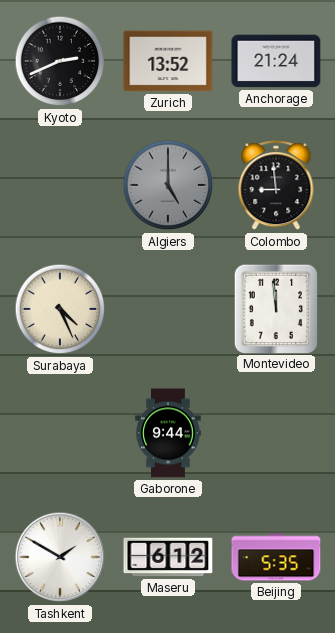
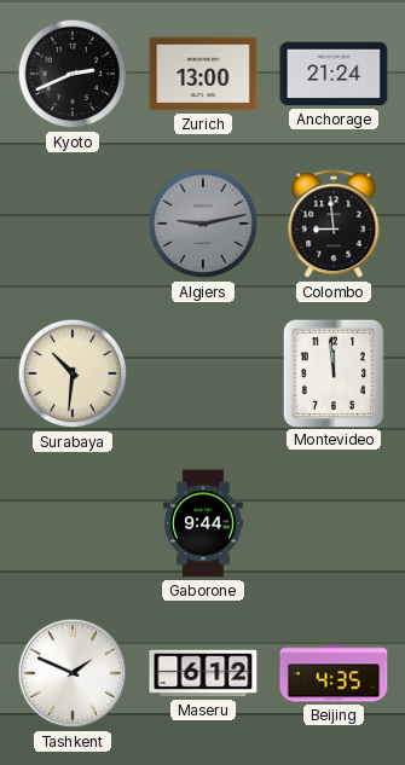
Zurich: 13:52 -> 13:00 (203, 74)
Algiers: 5:00 -> 9:13 (203, 224)
Surabaya: 4:26 -> 10:31 (73, 373)
Tashkent: 1:50 -> 1:49 (73, 673)
Beijing: 5:35 -> 4:35 (334, 673)
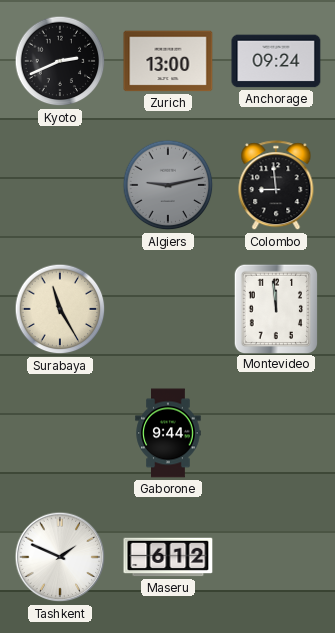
Anchorage: 21:24 -> 09:24 (276, 61)
Surabaya: 10:31 -> 11:25 (60, 309)
Beijing: 4:35 -> none (334, 673)
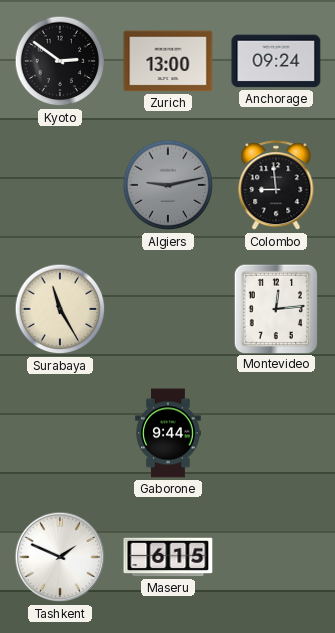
Kyoto: 2:41 -> 2:51 (60, 61)
Montevideo: 11:59 -> 12:14 (275, 308)
Maseru: 6:12 -> 6:15 (168, 557)
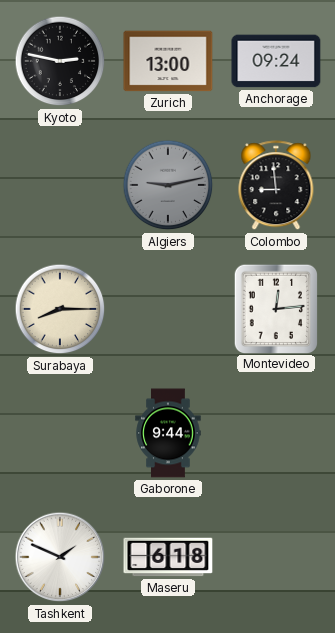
Kyoto: 2:51 -> 2:47 (60, 61)
Surabaya: 11:25 -> 8:15 (60, 309)
Maseru: 6:15 -> 6:18 (168, 557)
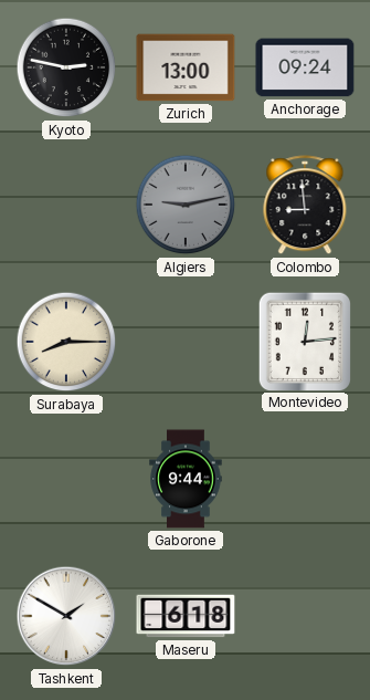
Tashkent: 1:49 -> 1:50 (66, 616)
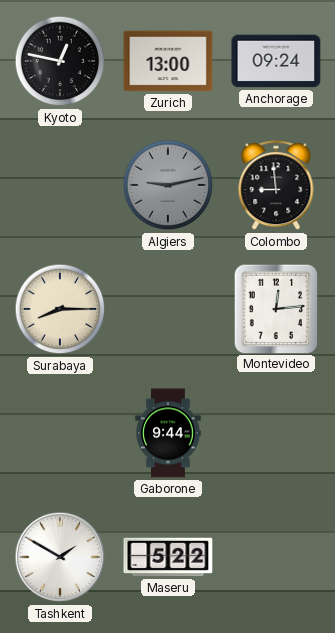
Kyoto: 2:47 -> 12:47 (60, 61)
Maseru: 6:18 -> 5:22 (168, 557)
